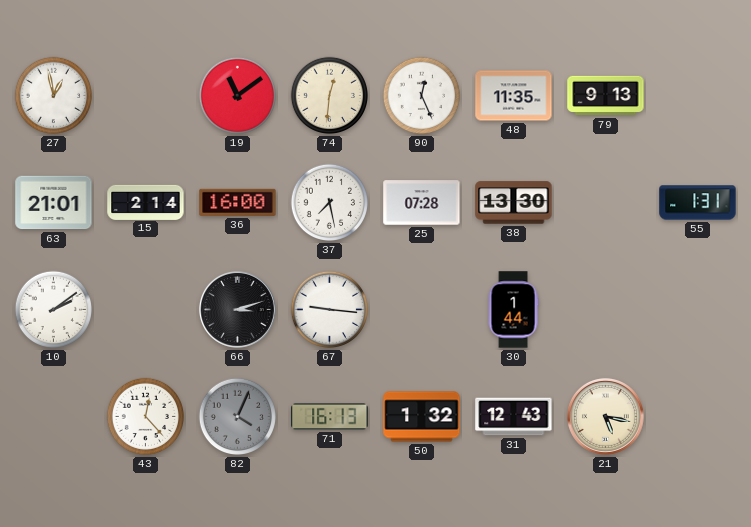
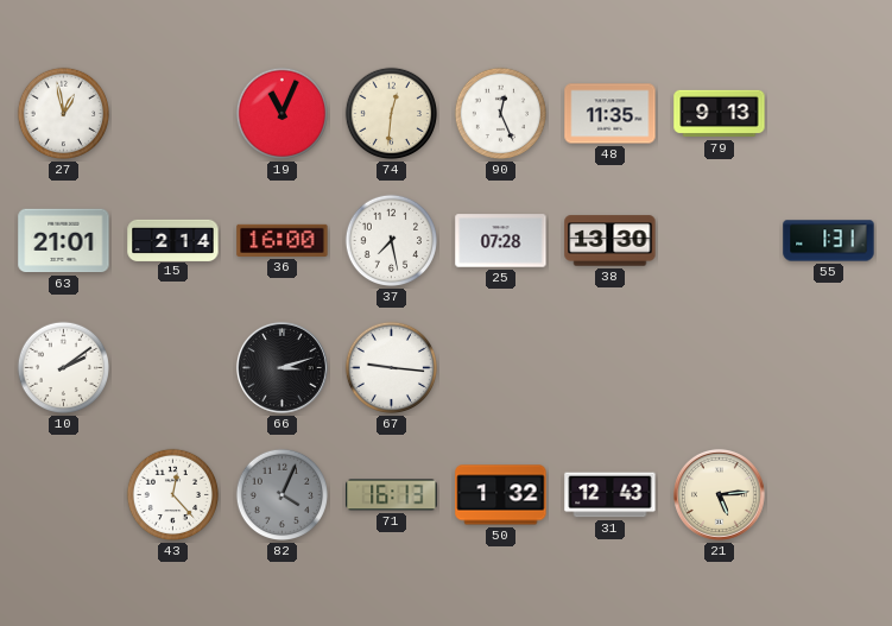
19: 11:09 -> 11:04 (283, 114)
30: 1:44 -> none (513, 310)
21: 5:17 -> 5:14 (719, 494)
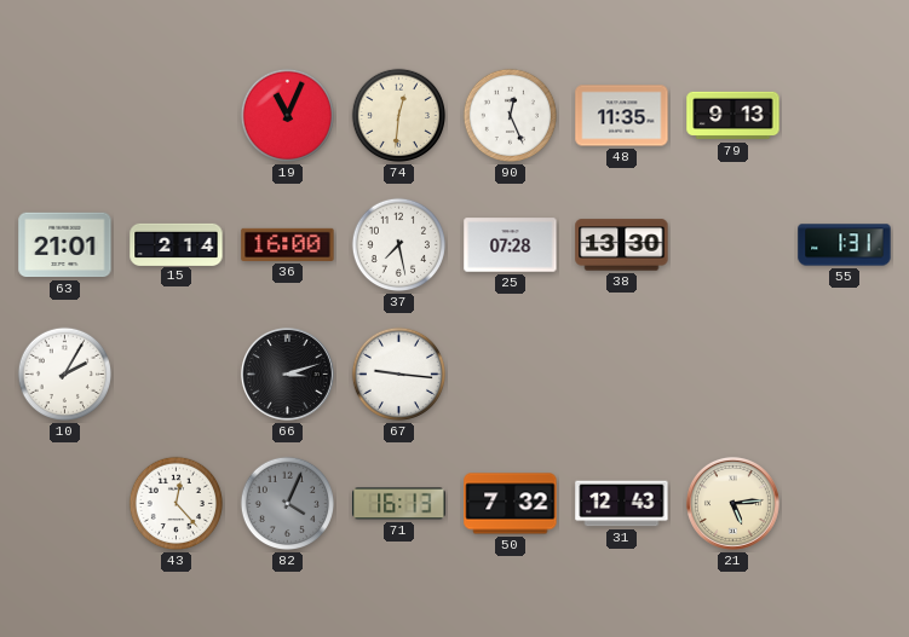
27: 12:58 -> none (64, 114)
10: 2:09 -> 2:05 (65, 375)
50: 1:32 -> 7:32 (511, 504)
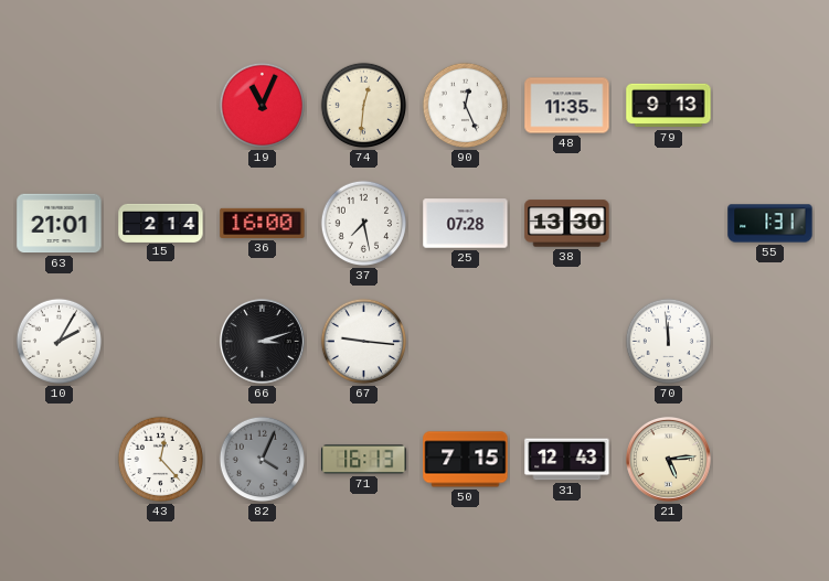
70: none -> 11:59 (669, 342)
50: 7:32 -> 7:15 (466, 460)
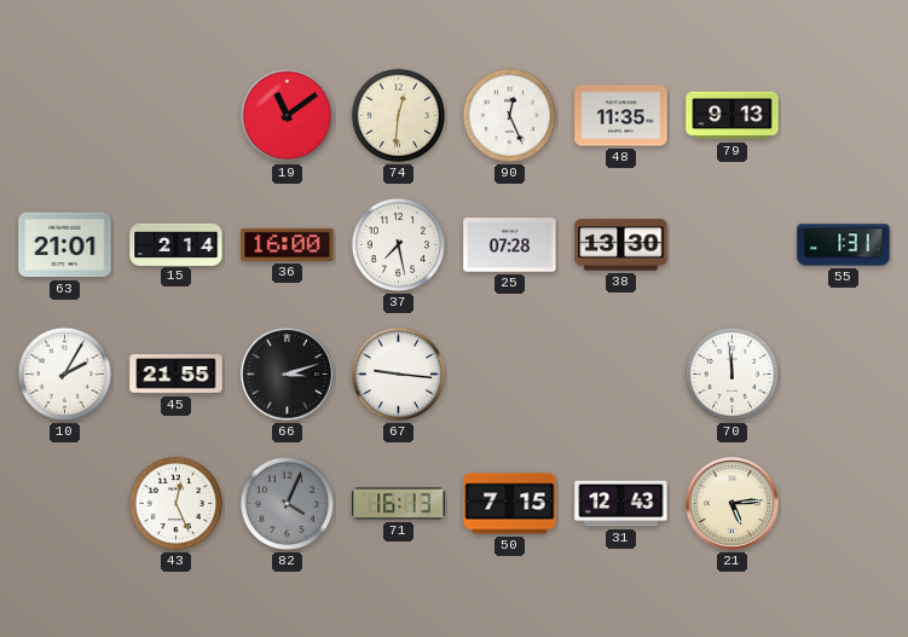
19: 11:04 -> 11:09 (288, 116)
45: none -> 21:55 (177, 375)
43: 12:23 -> 12:26 (177, 504)
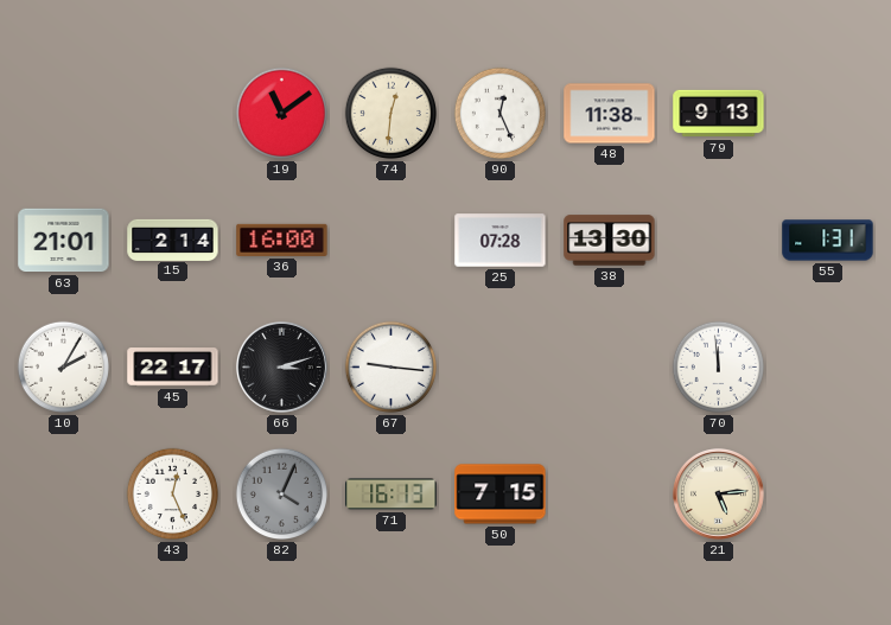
48: 11:35 -> 11:38 (610, 114)
37: 7:28 -> none (399, 245)
45: 21:55 -> 22:17 (173, 368)
31: 12:43 -> none (621, 504)
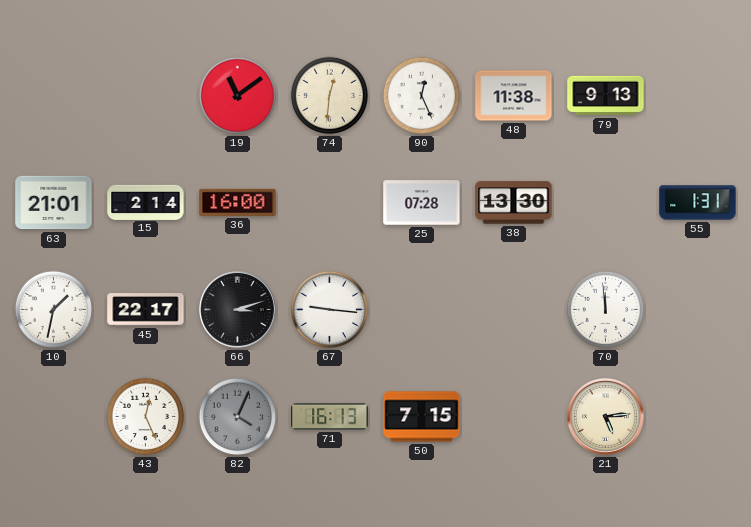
10: 2:05 -> 1:32 (54, 310)
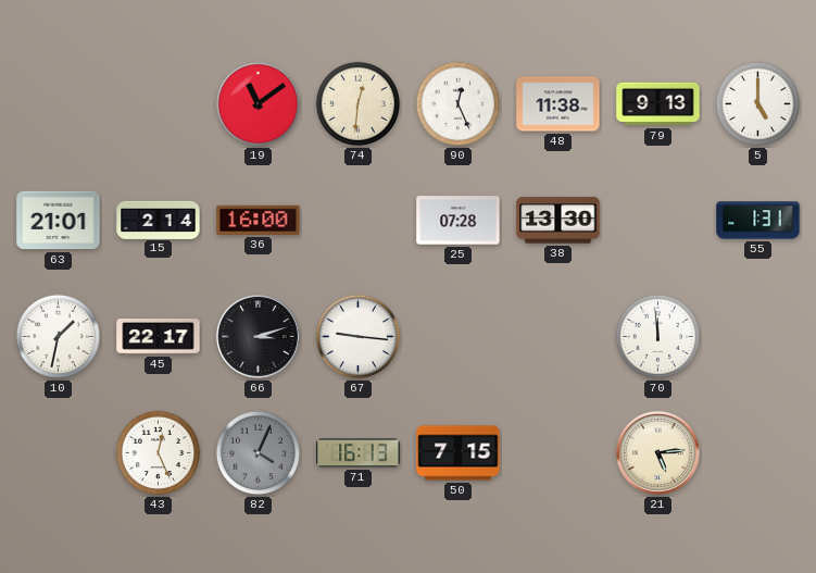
5: none -> 5:00 (758, 104)
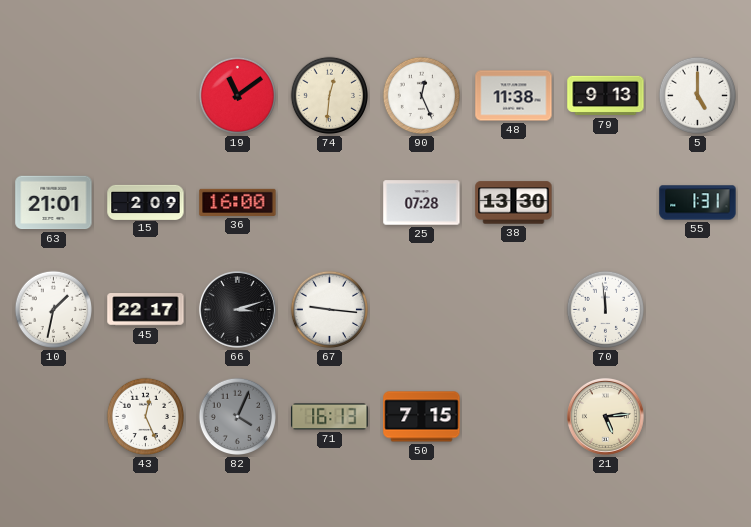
15: 2:14 -> 2:09 (146, 202)
